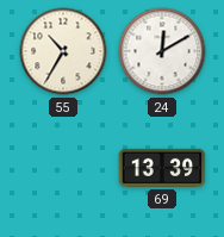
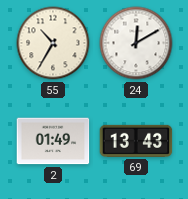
2: none -> 01:49 (53, 141)
69: 13:39 -> 13:43 (136, 141)
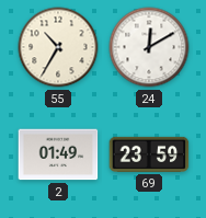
69: 13:43 -> 23:59 (149, 154)
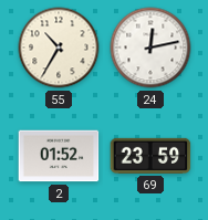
24: 12:10 -> 12:13 (150, 48)
2: 01:49 -> 01:52 (59, 156)
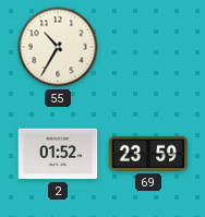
24: 12:13 -> none (150, 48)
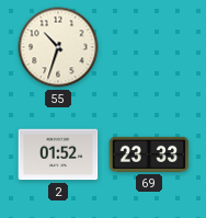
55: 10:35 -> 10:33 (58, 47)
69: 23:59 -> 23:33 (149, 154)
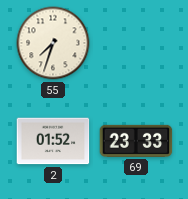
55: 10:33 -> 7:33 (53, 43)
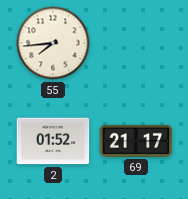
55: 7:33 -> 7:44 (53, 43)
69: 23:33 -> 21:17 (136, 141)
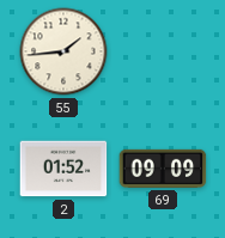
55: 7:44 -> 1:44 (63, 51)
69: 21:17 -> 09:09 (163, 169)
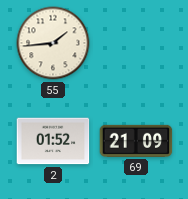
69: 09:09 -> 21:09 (136, 141)
